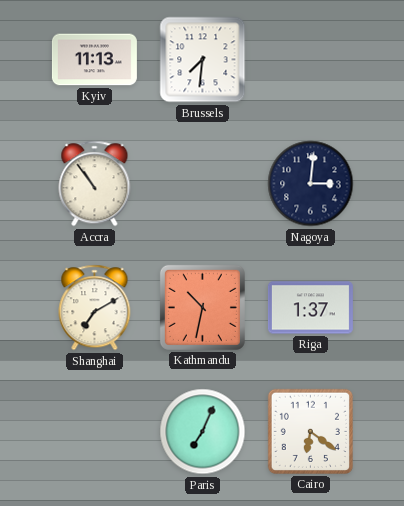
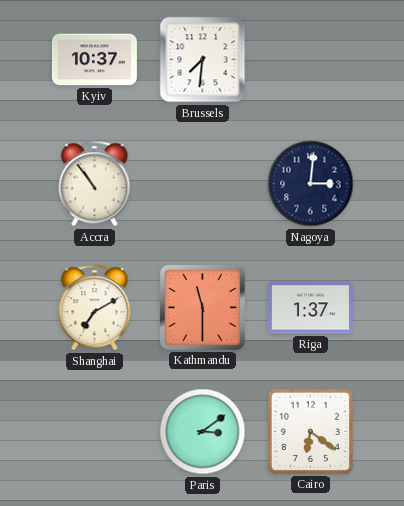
Kyiv: 11:13 -> 10:37 (94, 60)
Kathmandu: 10:32 -> 11:30 (202, 307)
Paris: 7:04 -> 3:09 (203, 432)
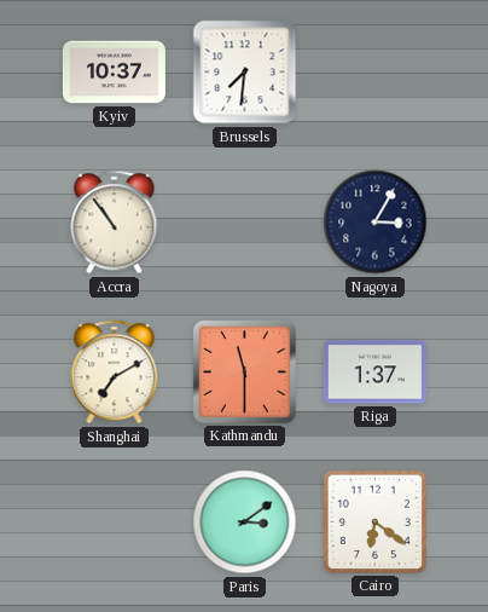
Nagoya: 3:01 -> 3:05 (376, 223)
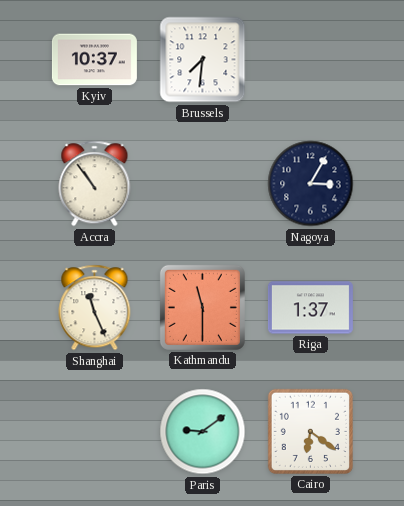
Shanghai: 7:10 -> 11:26 (95, 308)
Paris: 3:09 -> 9:09 (203, 432)
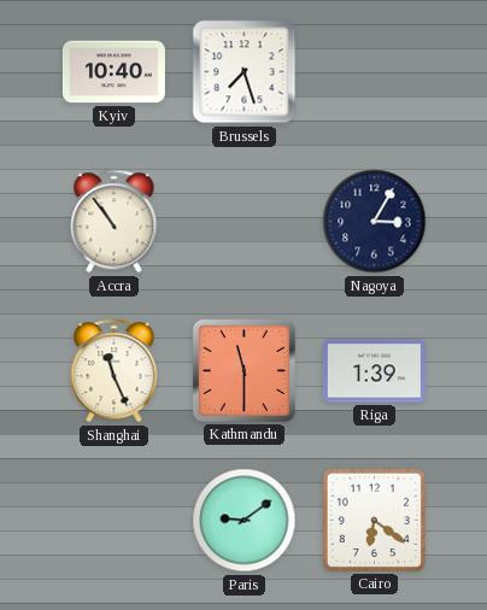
Kyiv: 10:37 -> 10:40 (113, 72)
Brussels: 7:31 -> 7:27 (245, 72)
Riga: 1:37 -> 1:39 (374, 371)
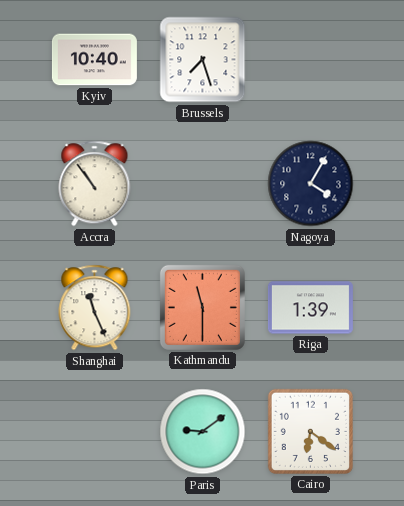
Nagoya: 3:05 -> 4:05 (311, 184)
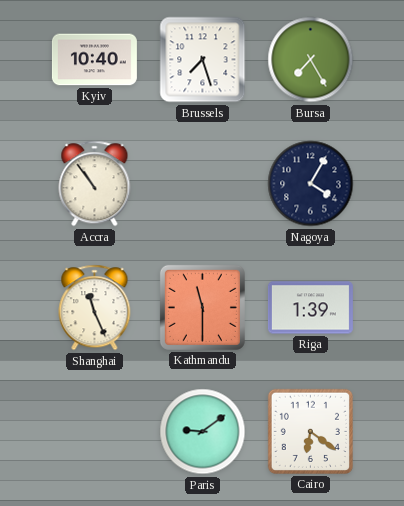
Bursa: none -> 7:25 (311, 60)
